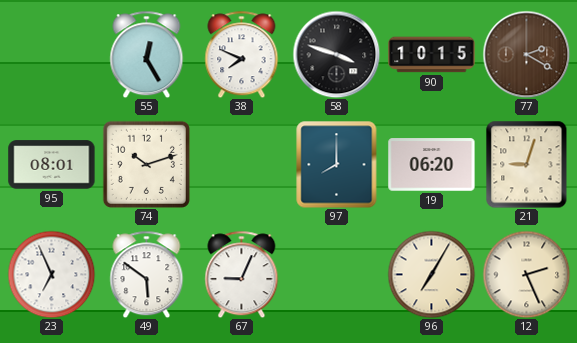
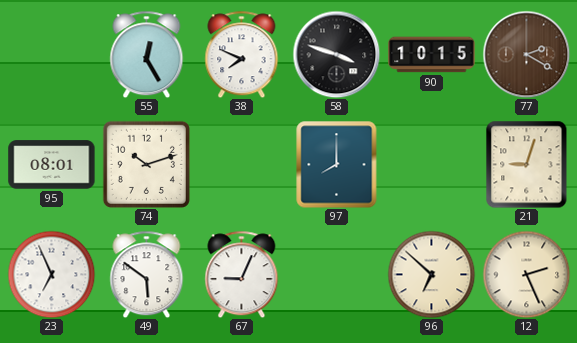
19: 06:20 -> none (432, 165)
96: 7:05 -> 6:52 (431, 274)
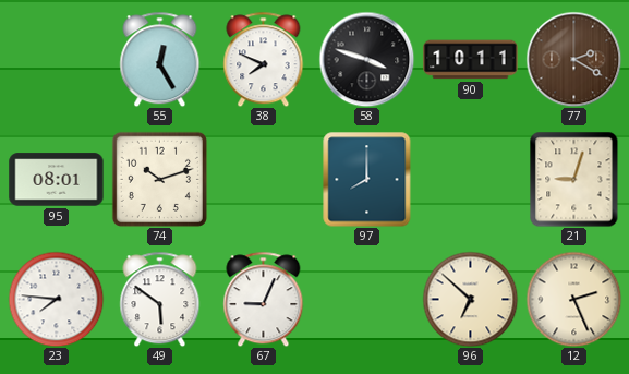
90: 10:15 -> 10:11 (471, 60)
23: 6:56 -> 7:46 (56, 299)
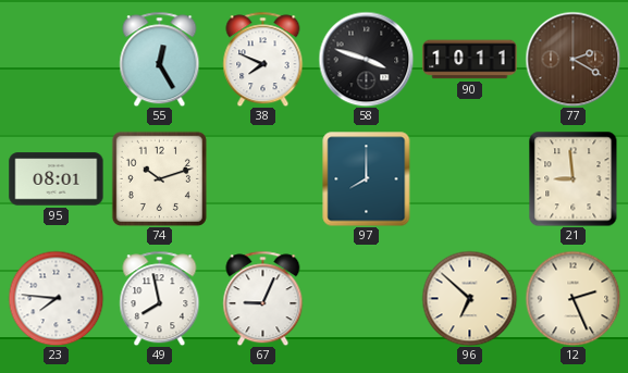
21: 9:03 -> 8:59 (574, 178)
49: 5:51 -> 7:58 (160, 298)
